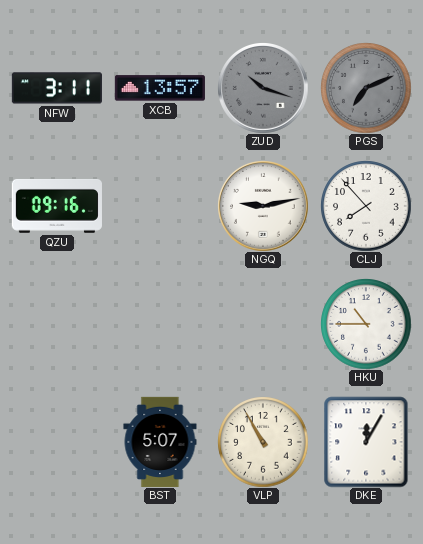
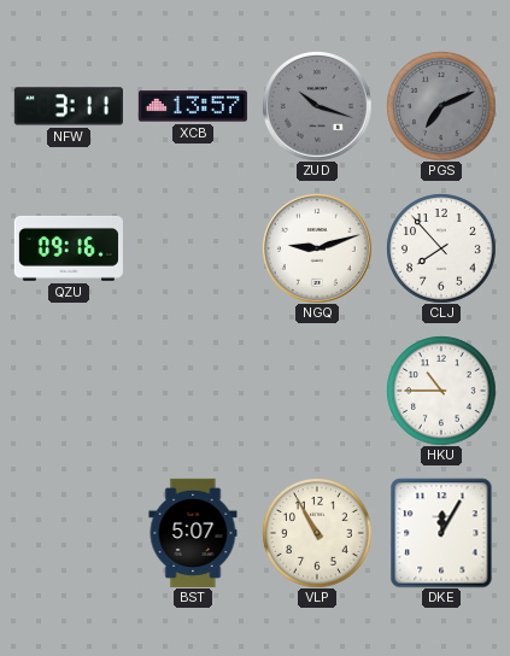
NGQ: 9:13 -> 9:12 (317, 248)
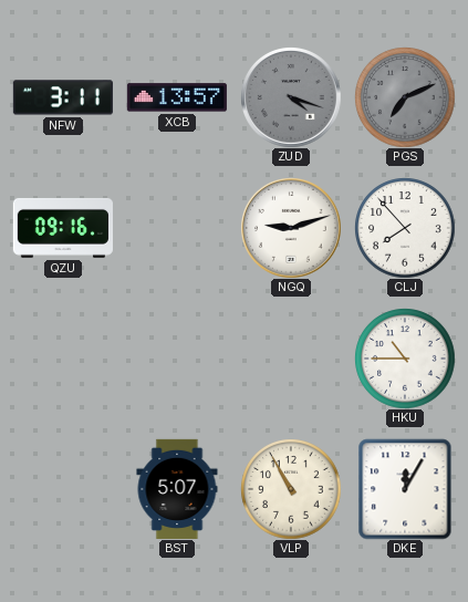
ZUD: 10:18 -> 4:18 (291, 97)
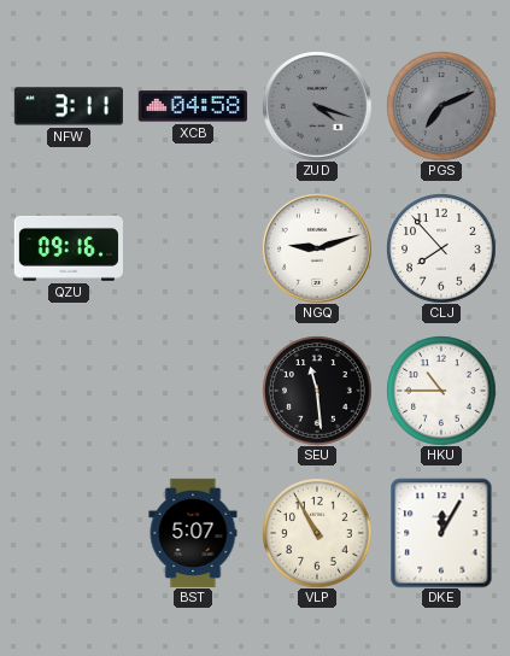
XCB: 13:57 -> 04:58 (193, 106)
SEU: none -> 11:29 (317, 391)
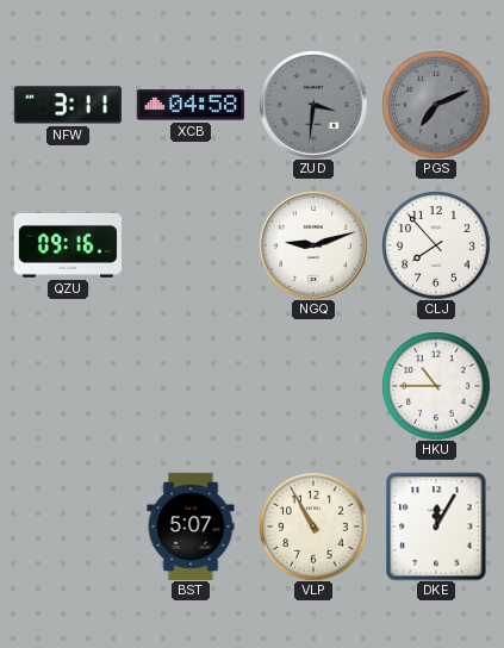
ZUD: 4:18 -> 3:31 (313, 105)
SEU: 11:29 -> none (317, 391)
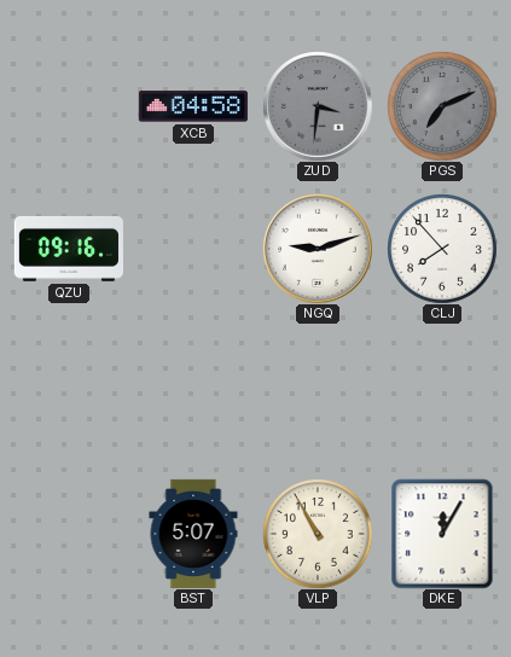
NFW: 3:11 -> none (68, 105)
HKU: 10:45 -> none (436, 386)
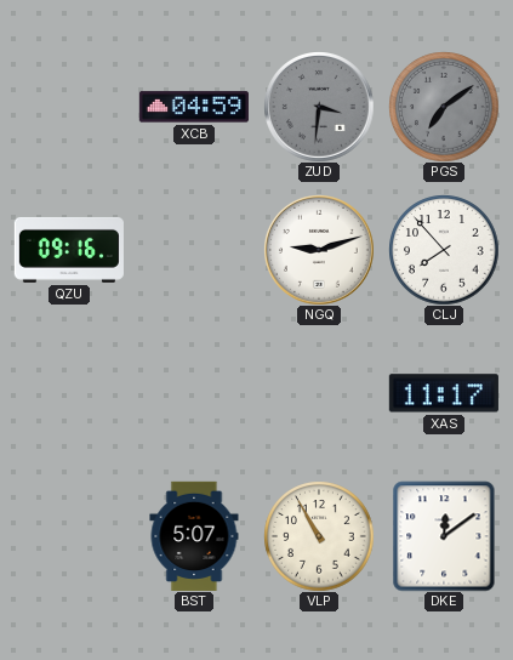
XCB: 04:58 -> 04:59 (194, 107)
PGS: 7:11 -> 7:09 (444, 107)
XAS: none -> 11:17 (444, 393)
DKE: 12:05 -> 12:09 (444, 536)
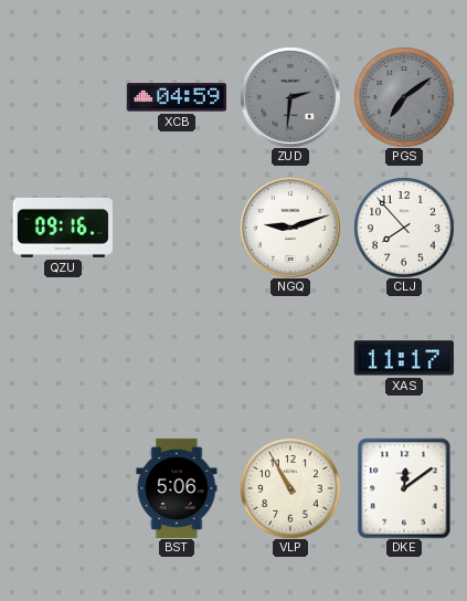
ZUD: 3:31 -> 2:31 (290, 97)
BST: 5:07 -> 5:06 (177, 488)
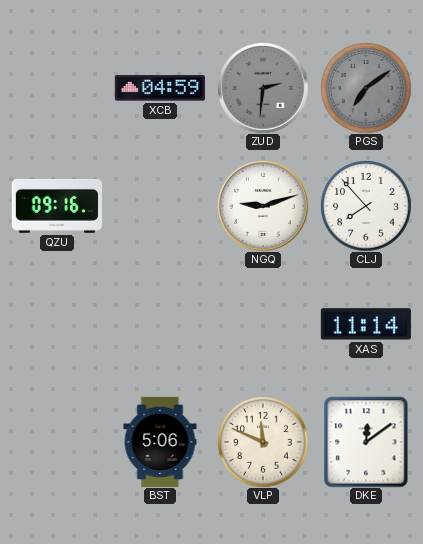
XAS: 11:17 -> 11:14 (366, 324)
VLP: 10:55 -> 11:49 (263, 442)
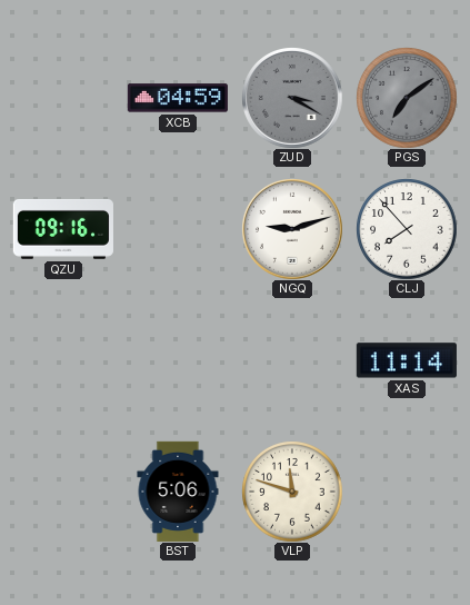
ZUD: 2:31 -> 3:20 (292, 98)
VLP: 11:49 -> 11:48 (292, 492)
DKE: 12:09 -> none (366, 442)
